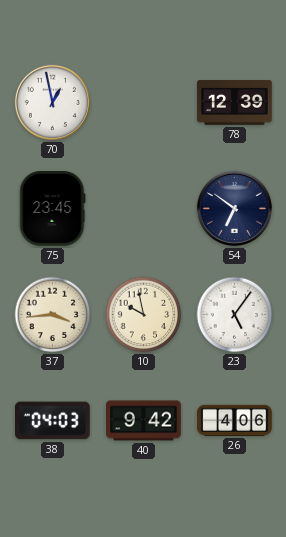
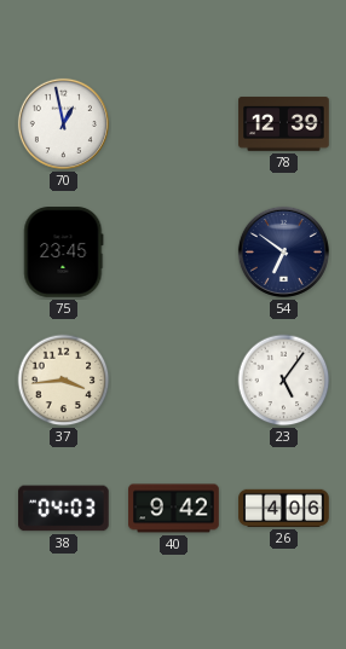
10: 9:58 -> none (144, 315)
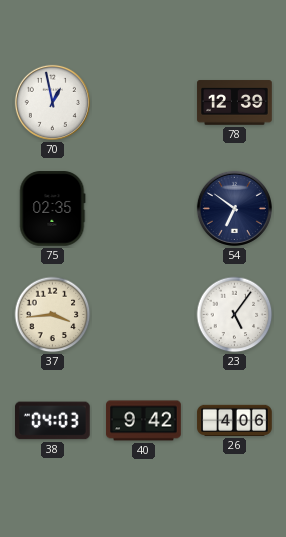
75: 23:45 -> 02:35 (53, 209)
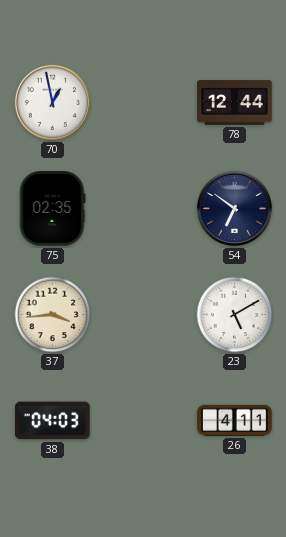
78: 12:39 -> 12:44 (235, 103)
23: 5:06 -> 5:10 (235, 315)
40: 9:42 -> none (144, 421)
26: 4:06 -> 4:11 (235, 420)
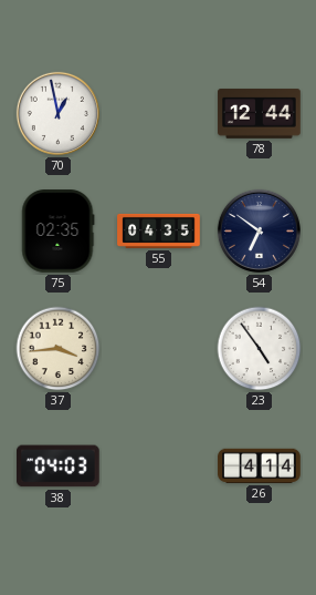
55: none -> 04:35 (159, 230)
23: 5:10 -> 4:54 (260, 349)
26: 4:11 -> 4:14 (260, 465)
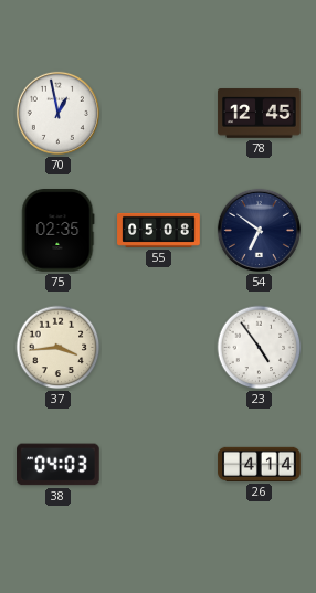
78: 12:44 -> 12:45 (260, 114)
55: 04:35 -> 05:08 (159, 230)
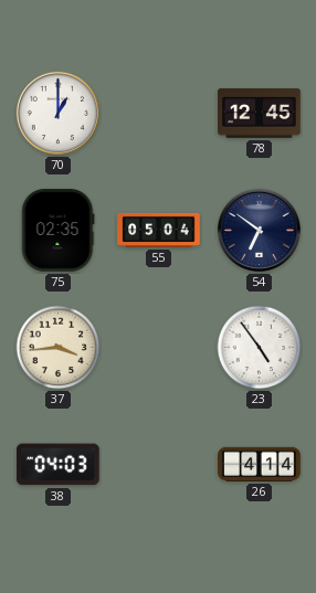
70: 12:58 -> 1:00 (57, 113)
55: 05:08 -> 05:04 (159, 230)
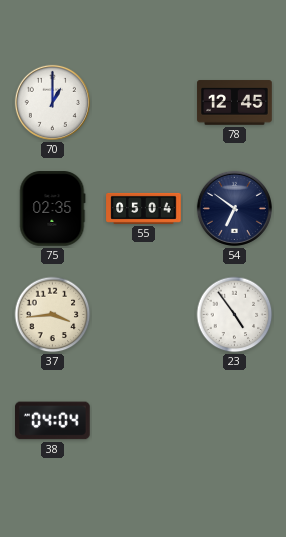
38: 04:03 -> 04:04 (53, 421)
26: 4:14 -> none (260, 464)
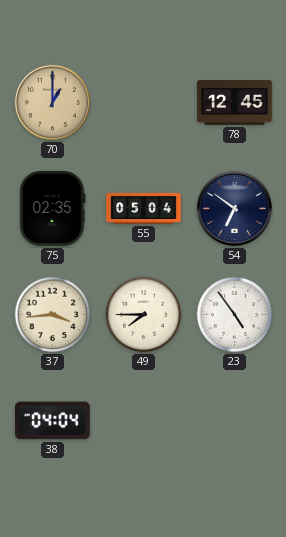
70 dial: white -> champagne (52, 102)
49: none -> 7:45 (144, 315)
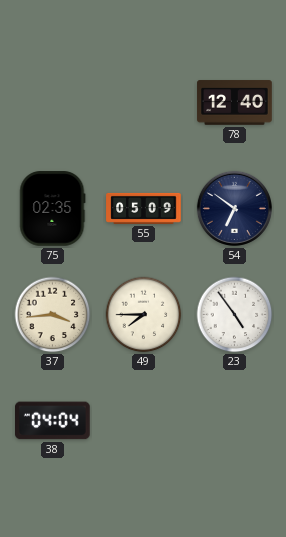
70: 1:00 -> none (52, 102)
78: 12:45 -> 12:40 (235, 103)
55: 05:04 -> 05:09 (144, 208)
